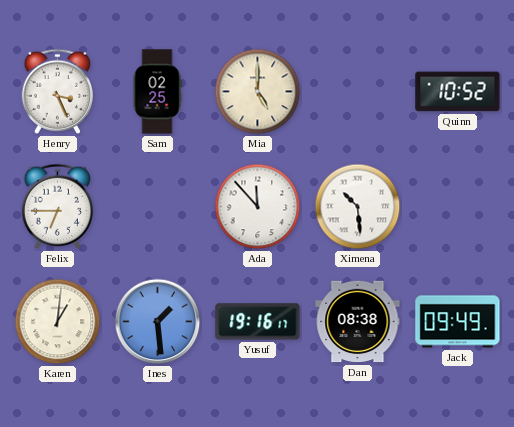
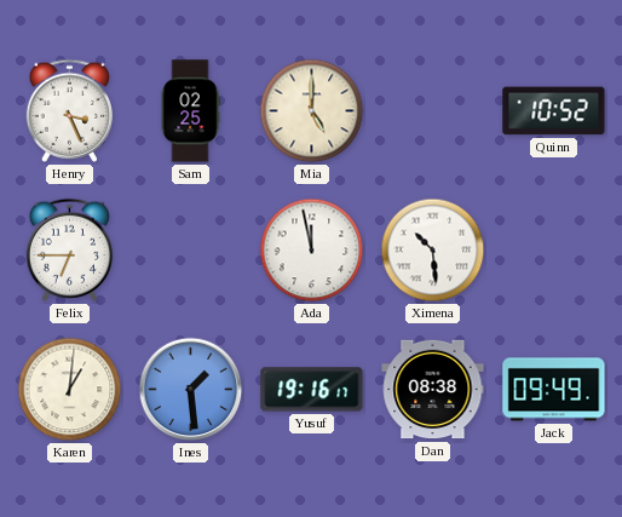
Ada: 11:53 -> 11:58 (312, 251)
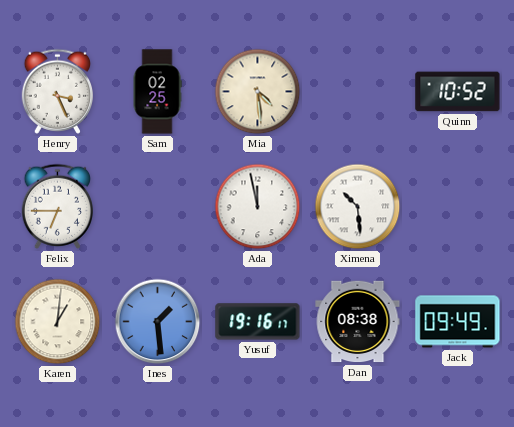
Mia: 5:00 -> 4:29 (258, 92)
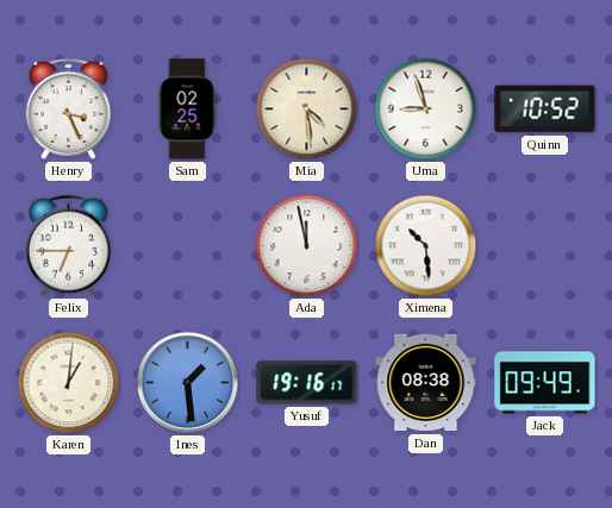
Uma: none -> 8:57 (426, 109)
